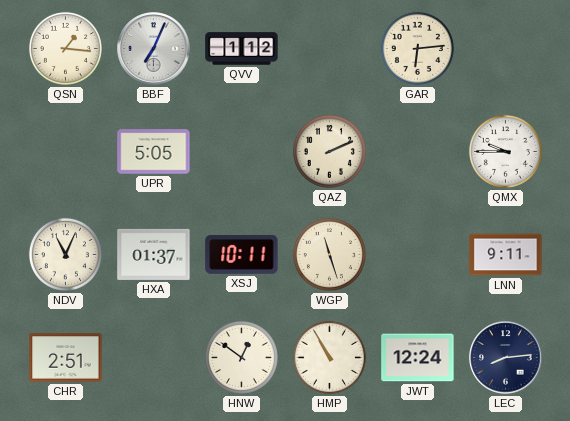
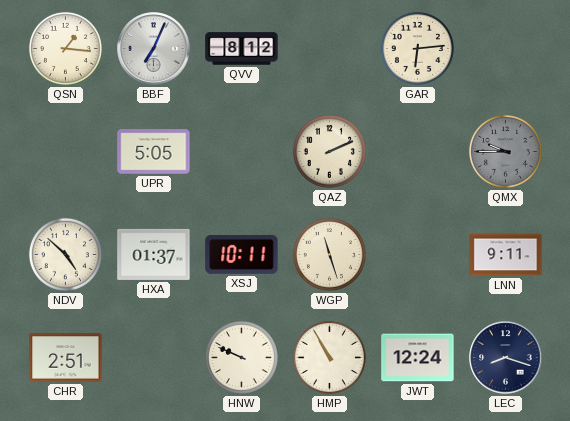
QVV: 1:12 -> 8:12 (242, 49)
QMX dial: white -> grey (505, 151)
NDV: 11:04 -> 4:52 (65, 254)
HNW: 12:51 -> 9:49 (241, 357)
LEC: 8:14 -> 8:18 (506, 358)
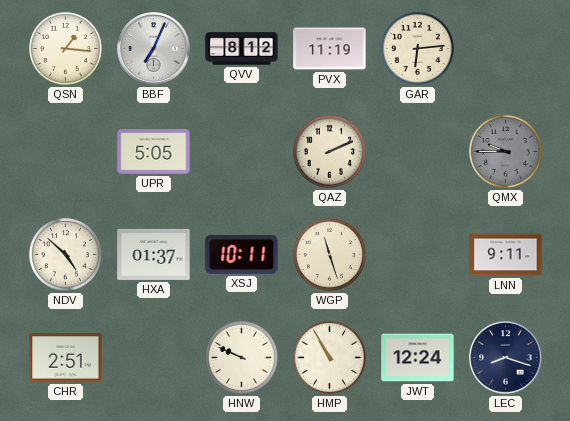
PVX: none -> 11:19 (330, 49)
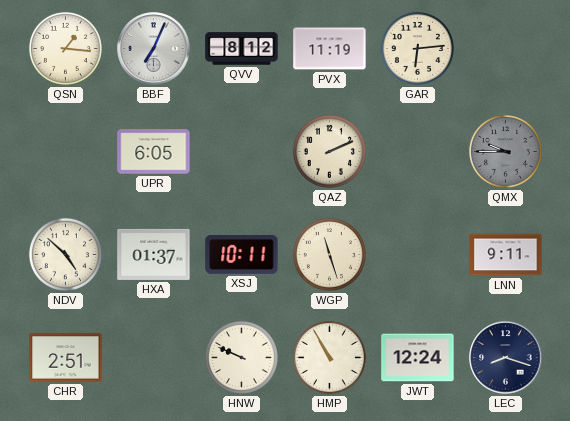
UPR: 5:05 -> 6:05 (154, 152)
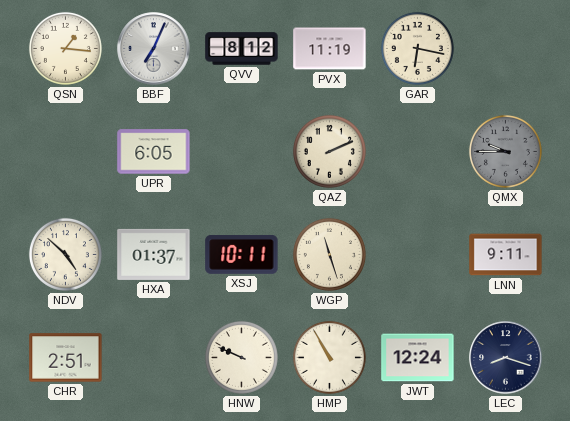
GAR: 6:14 -> 6:17 (417, 48)
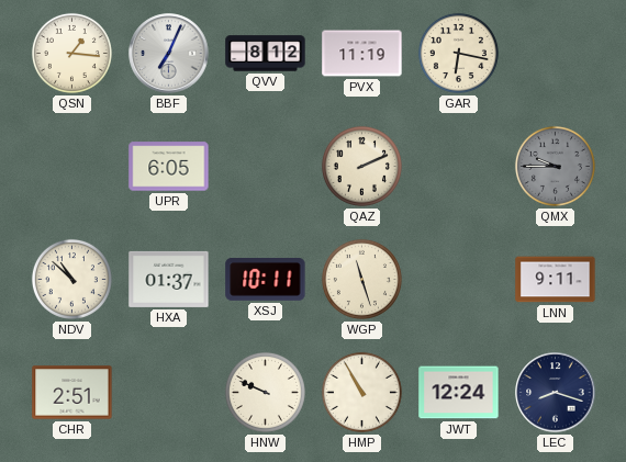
NDV: 4:52 -> 10:52 (71, 279)
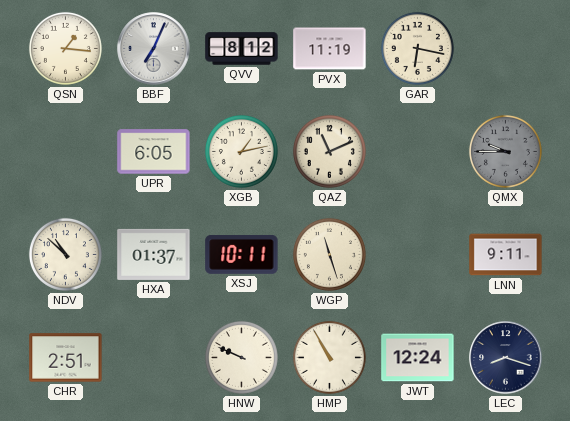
XGB: none -> 1:13 (241, 151)
QAZ: 2:11 -> 11:11 (329, 151)
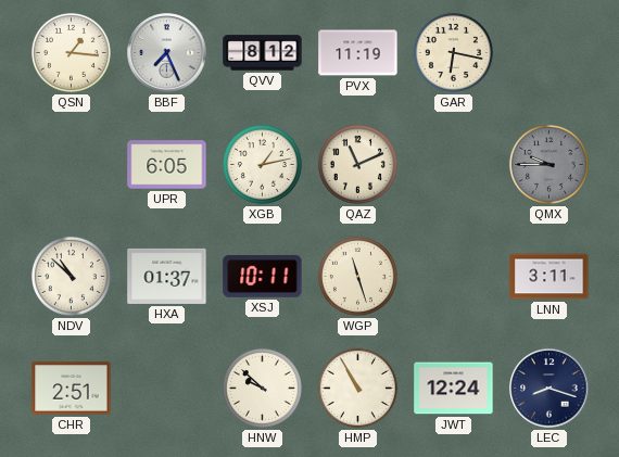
BBF: 7:04 -> 7:26 (167, 53)
LNN: 9:11 -> 3:11 (549, 277)
HNW: 9:49 -> 9:52 (262, 388)
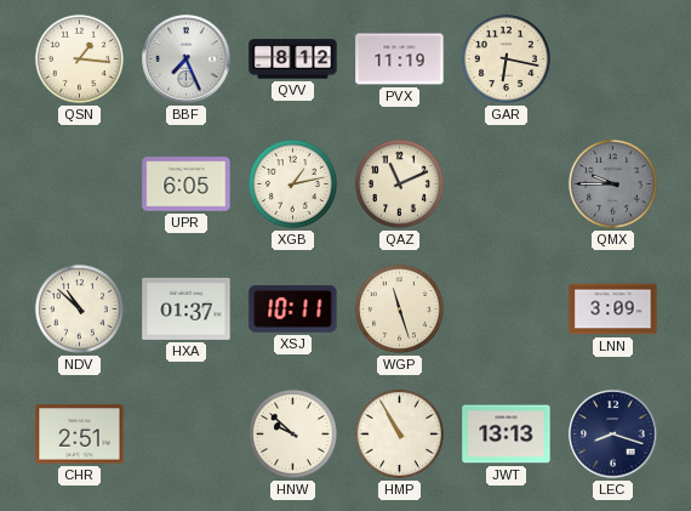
LNN: 3:11 -> 3:09 (613, 310)
JWT: 12:24 -> 13:13 (507, 435)
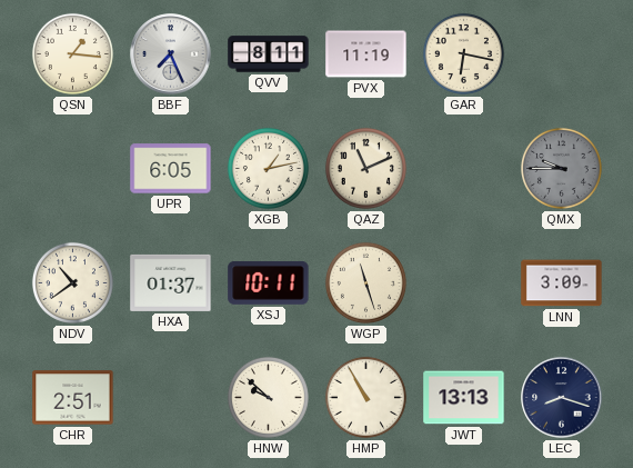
QVV: 8:12 -> 8:11 (269, 54)
NDV: 10:52 -> 10:39 (72, 282)
